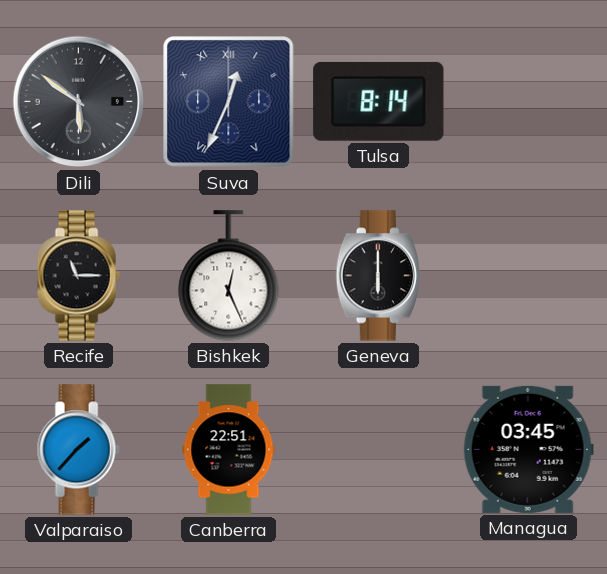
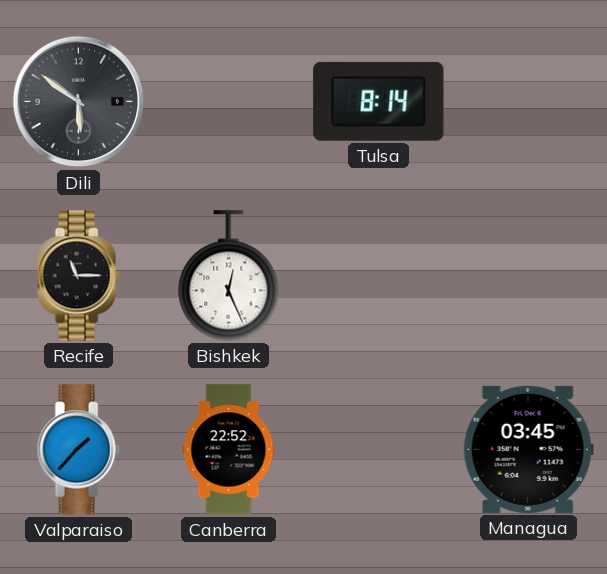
Suva: 12:34 -> none (229, 102)
Geneva: 6:00 -> none (378, 276)
Canberra: 22:51 -> 22:52 (229, 450)
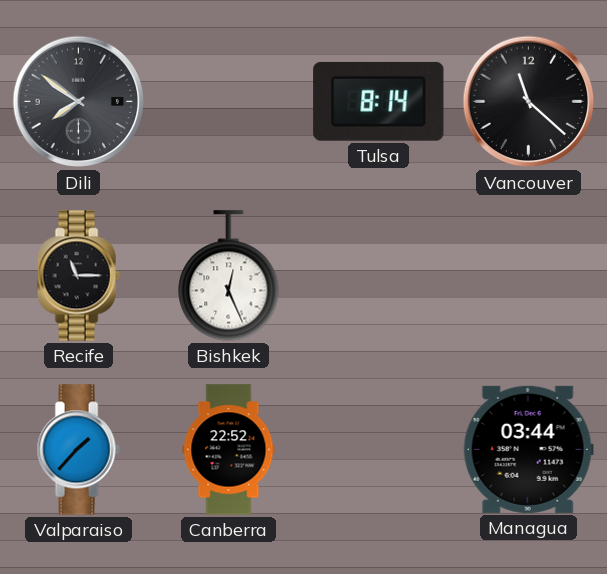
Dili: 5:51 -> 7:51 (79, 102)
Vancouver: none -> 11:22 (529, 102)
Managua: 03:45 -> 03:44 (528, 449)
